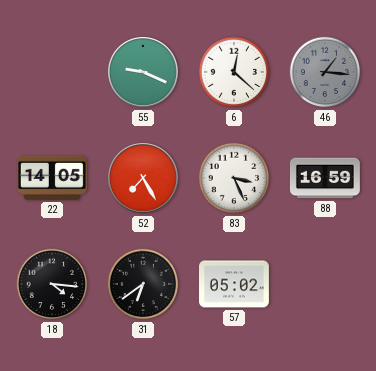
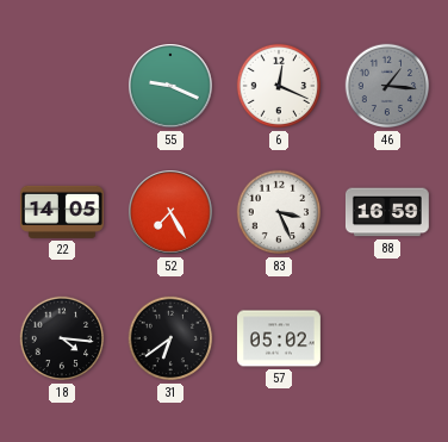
6: 12:22 -> 12:19 (279, 86)
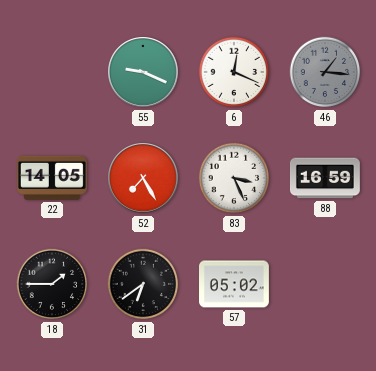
18: 4:16 -> 1:45 (52, 284)
